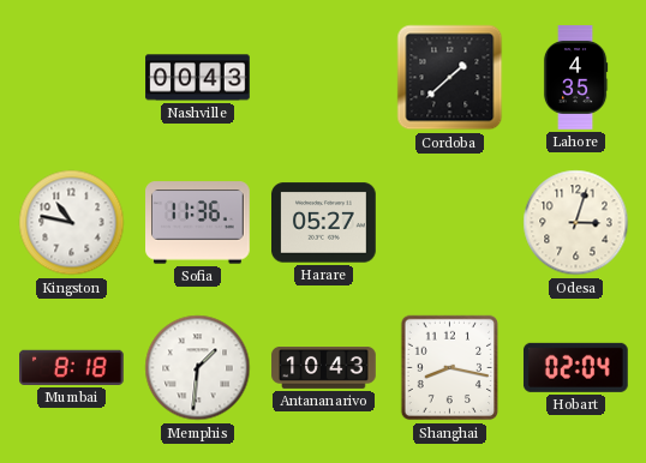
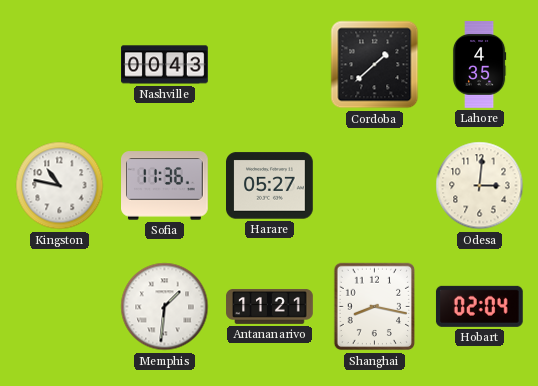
Odesa: 3:03 -> 3:01 (480, 186)
Mumbai: 8:18 -> none (72, 367)
Antananarivo: 10:43 -> 11:21 (270, 307)
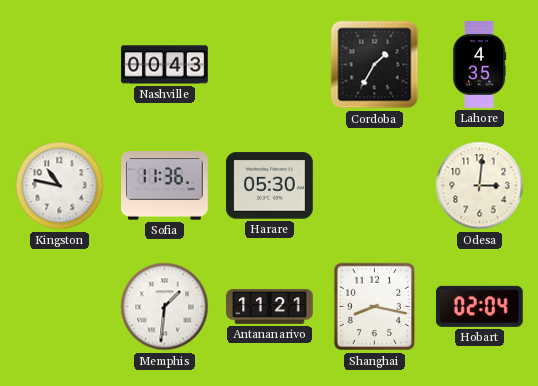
Cordoba: 1:38 -> 1:35 (375, 65)
Harare: 05:27 -> 05:30 (270, 186)
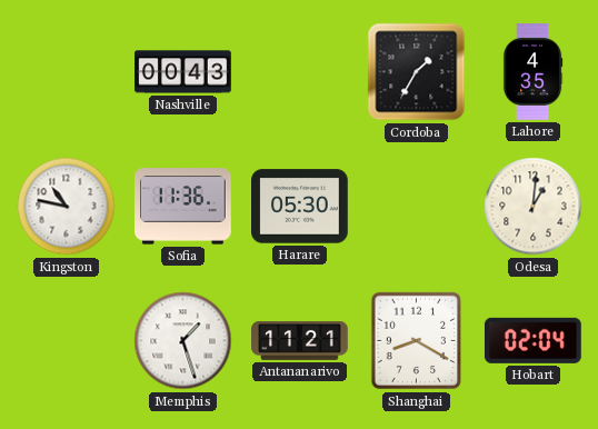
Odesa: 3:01 -> 1:01 (534, 207)
Memphis: 1:31 -> 1:27 (183, 341)
Shanghai: 8:17 -> 8:20 (417, 341)
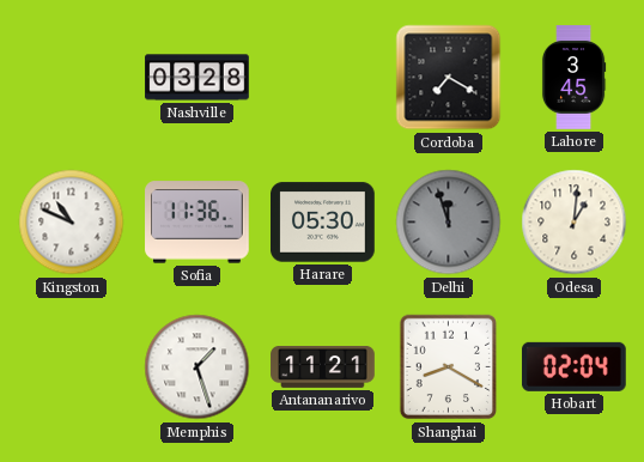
Nashville: 00:43 -> 03:28 (198, 78)
Cordoba: 1:35 -> 7:20 (449, 78)
Lahore: 4:35 -> 3:45 (573, 78)
Kingston: 10:47 -> 10:49 (72, 223)
Delhi: none -> 11:57 (449, 223)
